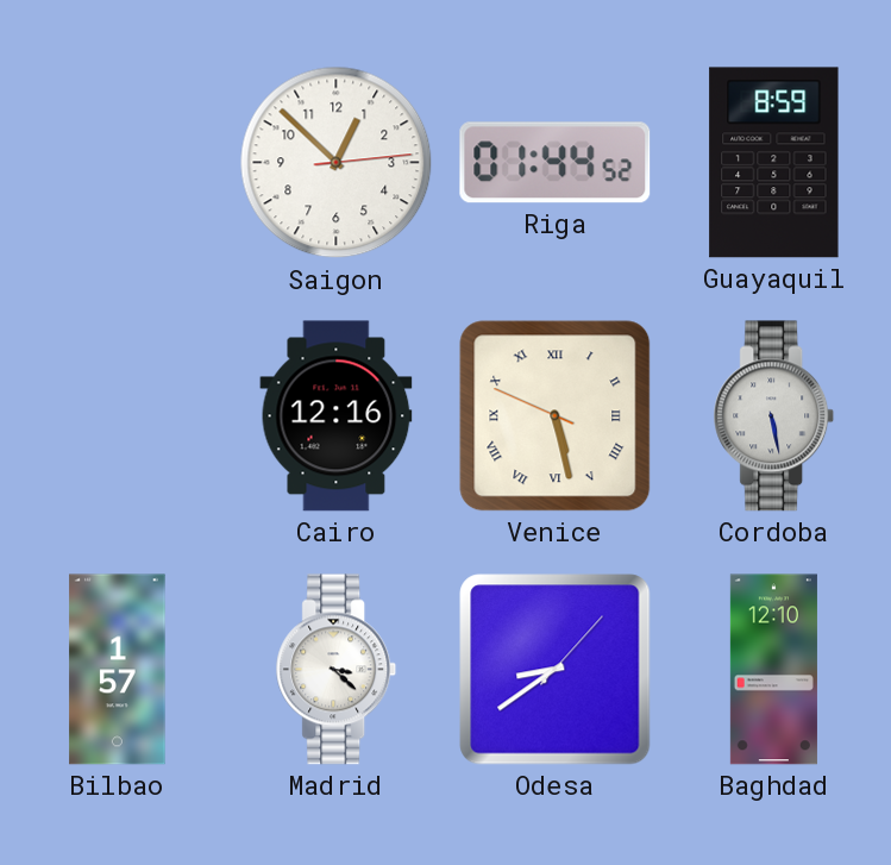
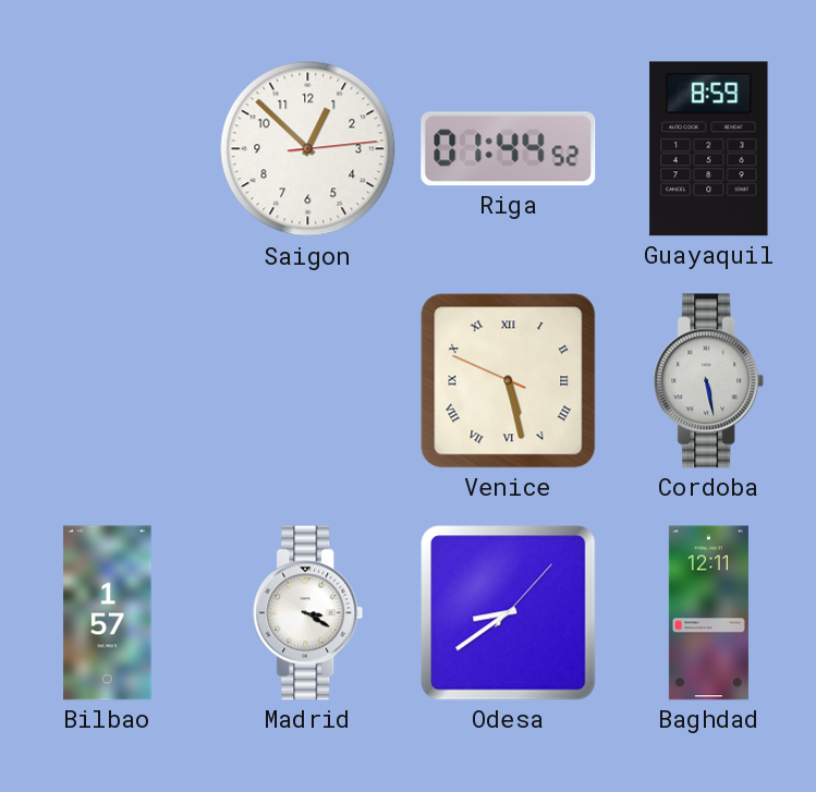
Cairo: 12:16 -> none (337, 416)
Madrid: 3:22 -> 3:20 (308, 613)
Baghdad: 12:10 -> 12:11 (708, 613)
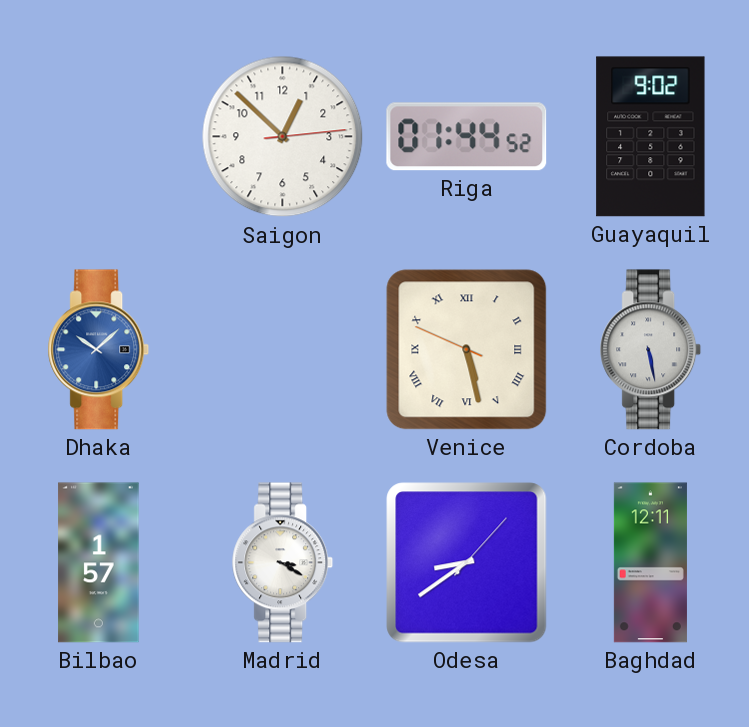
Guayaquil: 8:59 -> 9:02 (651, 137)
Dhaka: none -> 10:08 (99, 350)
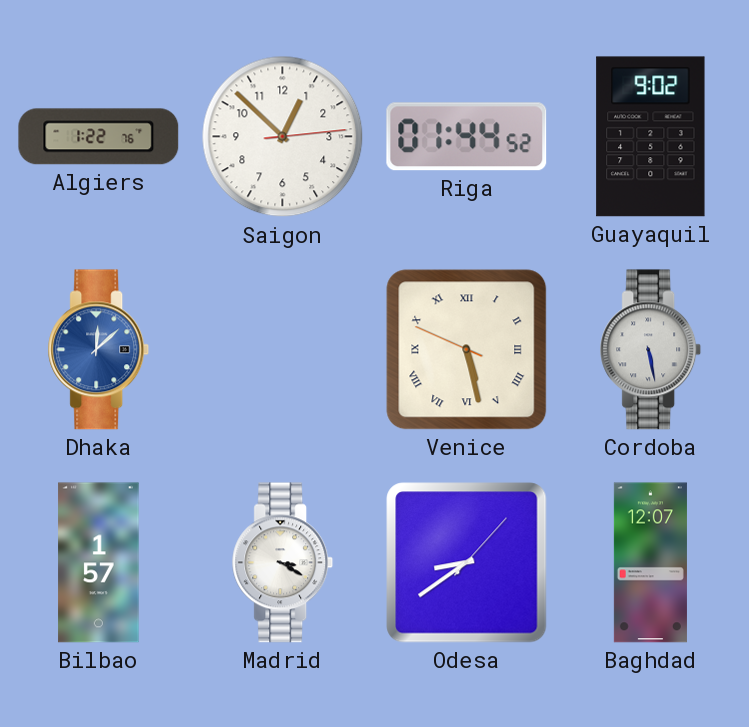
Algiers: none -> 1:22 (99, 137)
Dhaka: 10:08 -> 12:08 (99, 350)
Baghdad: 12:11 -> 12:07 (650, 563)
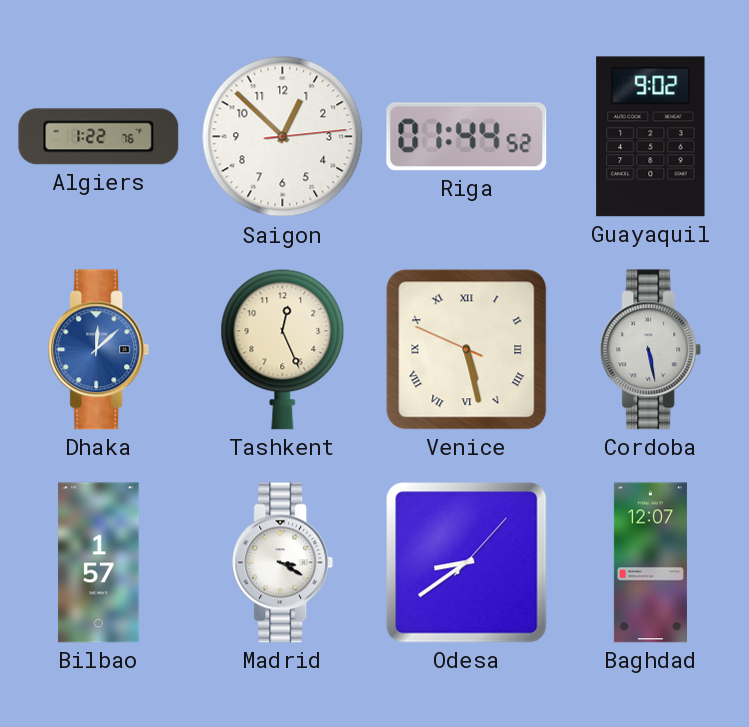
Tashkent: none -> 12:26 (283, 349)
